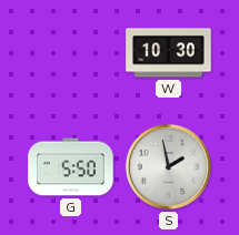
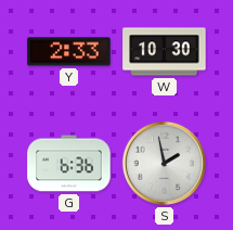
Y: none -> 2:33 (69, 52)
G: 5:50 -> 6:36 (69, 164)
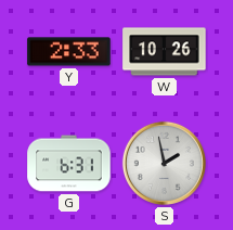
W: 10:30 -> 10:26 (165, 52)
G: 6:36 -> 6:31 (69, 164)
